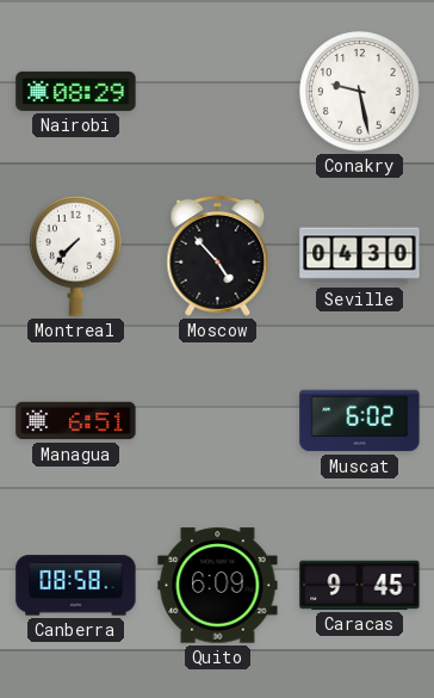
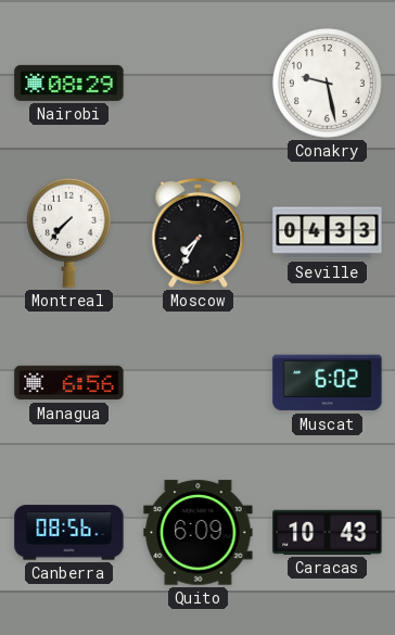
Moscow: 4:53 -> 7:35 (199, 232)
Seville: 04:30 -> 04:33 (328, 233)
Managua: 6:51 -> 6:56 (69, 383)
Canberra: 08:58 -> 08:56 (69, 533)
Caracas: 9:45 -> 10:43 (328, 532)
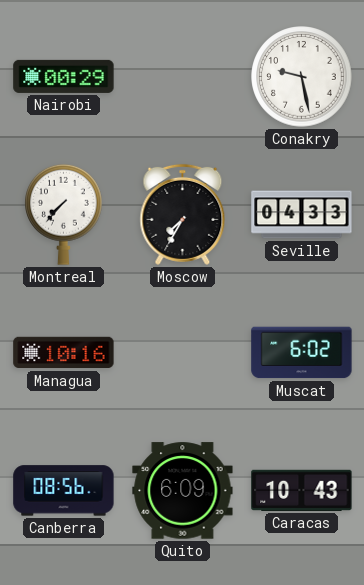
Nairobi: 08:29 -> 00:29 (64, 76)
Managua: 6:56 -> 10:16 (64, 353)
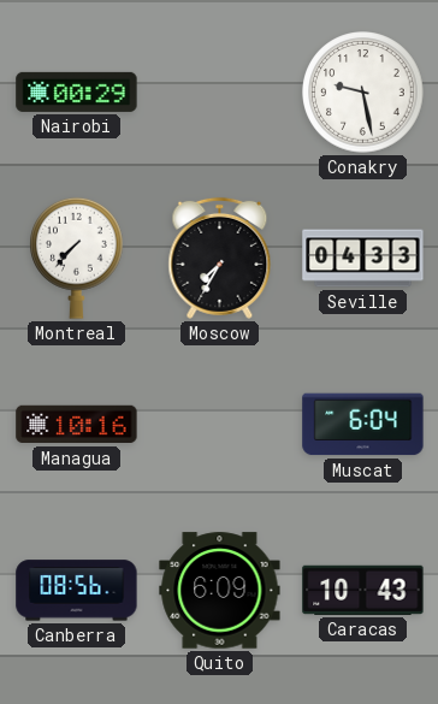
Muscat: 6:02 -> 6:04 (363, 425)
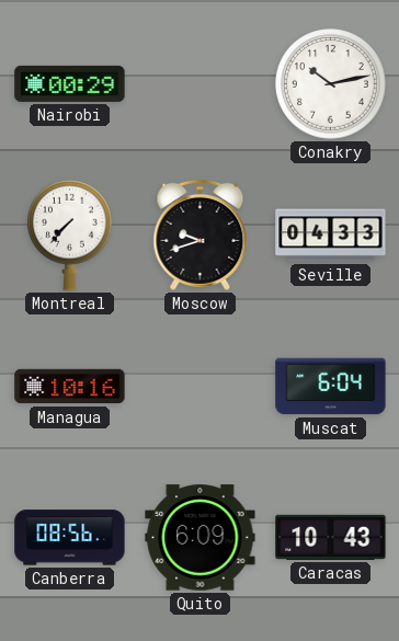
Conakry: 9:28 -> 10:13 (331, 84)
Moscow: 7:35 -> 9:42 (201, 234)
